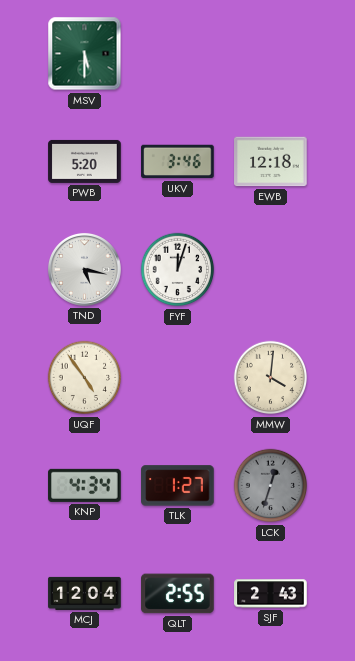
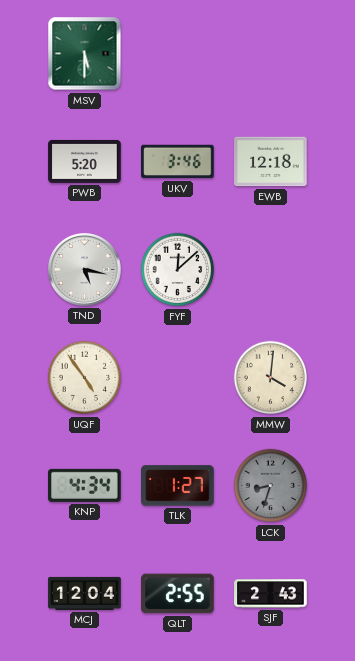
FYF: 12:03 -> 12:08 (178, 270)
LCK: 12:33 -> 8:33 (271, 486)
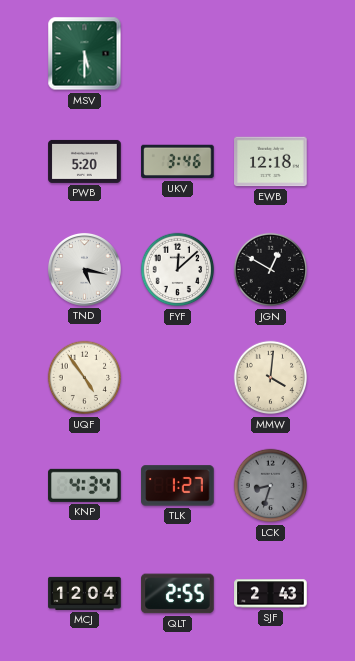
JGN: none -> 12:50 (271, 270)
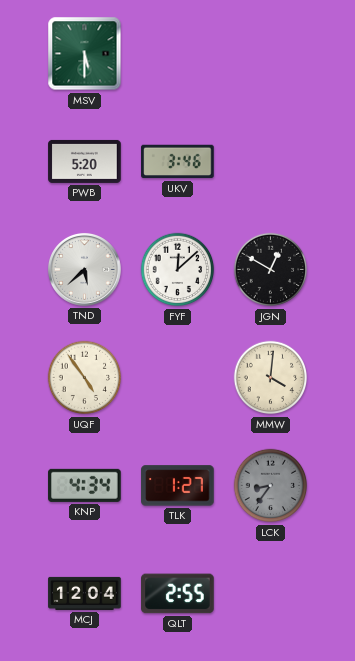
EWB: 12:18 -> none (271, 162)
TND: 5:17 -> 5:38 (84, 269)
LCK: 8:33 -> 8:36 (271, 486)
SJF: 2:43 -> none (271, 594)
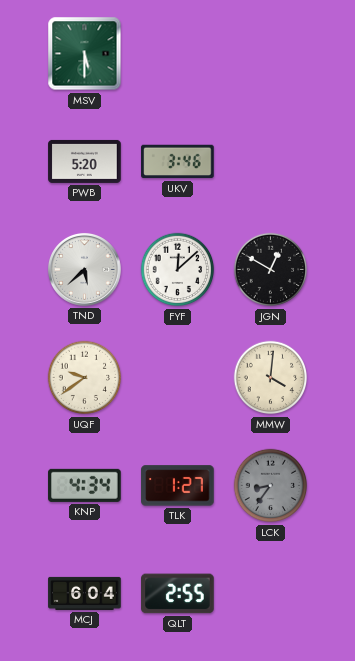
UQF: 4:54 -> 9:39 (85, 378)
MCJ: 12:04 -> 6:04 (85, 593)
